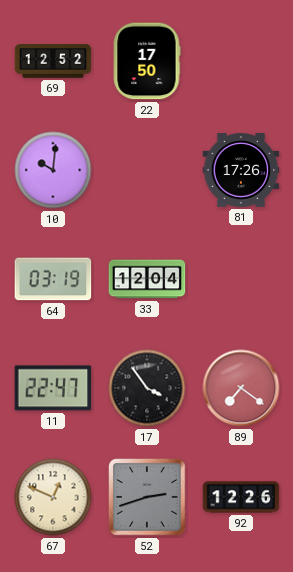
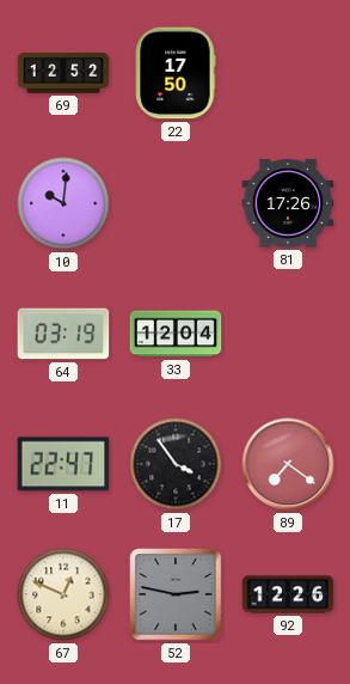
52: 2:42 -> 2:47 (176, 594)
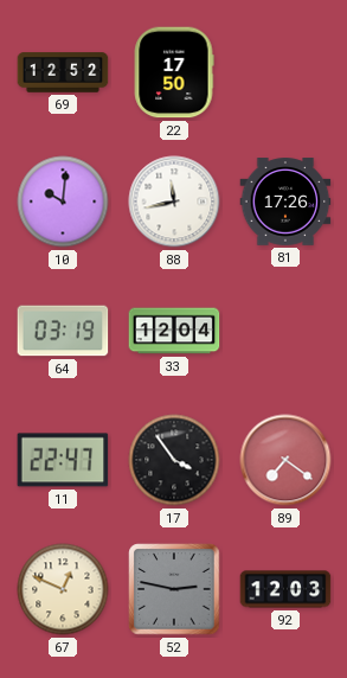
88: none -> 11:43 (174, 202)
92: 12:26 -> 12:03 (285, 589)
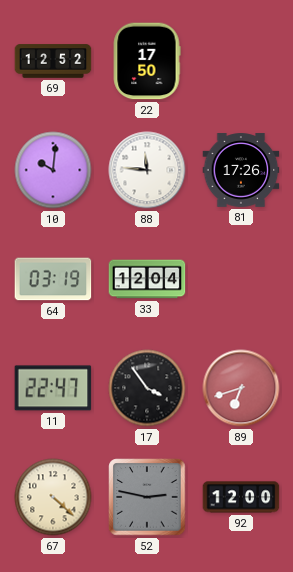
88: 11:43 -> 11:46 (147, 170)
89: 7:21 -> 6:42 (241, 388)
67: 12:49 -> 4:22 (53, 497)
92: 12:03 -> 12:00 (241, 497)
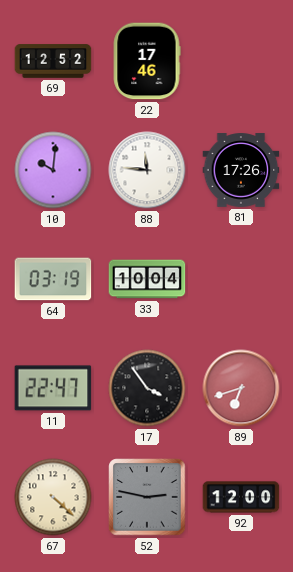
22: 17:50 -> 17:46 (147, 61)
33: 12:04 -> 10:04 (147, 279)
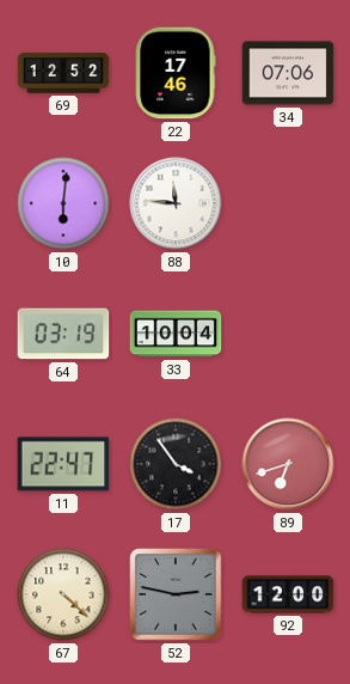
34: none -> 07:06 (288, 73)
10: 10:01 -> 6:01 (63, 203)
81: 17:26 -> none (241, 170)
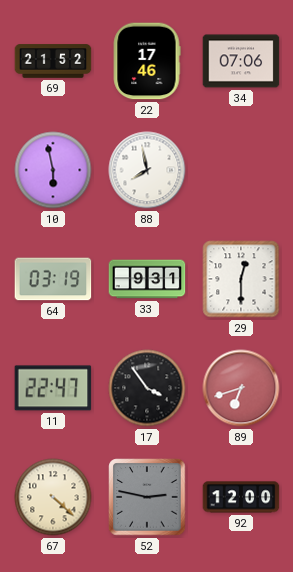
69: 12:52 -> 21:52 (53, 61)
10: 6:01 -> 5:58 (53, 170)
88: 11:46 -> 7:58 (147, 170)
33: 10:04 -> 9:31 (147, 279)
29: none -> 12:30 (241, 279)
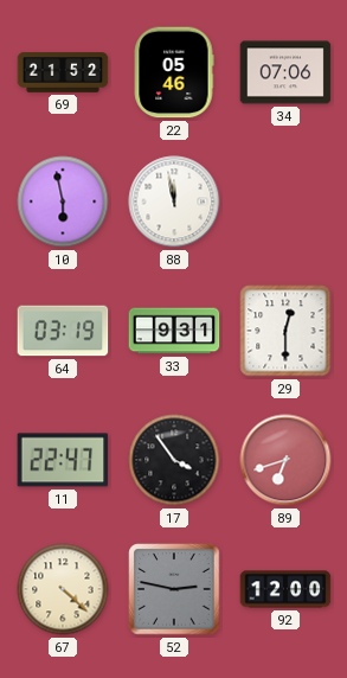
22: 17:46 -> 05:46 (174, 72)
88: 7:58 -> 11:58 (174, 202)
